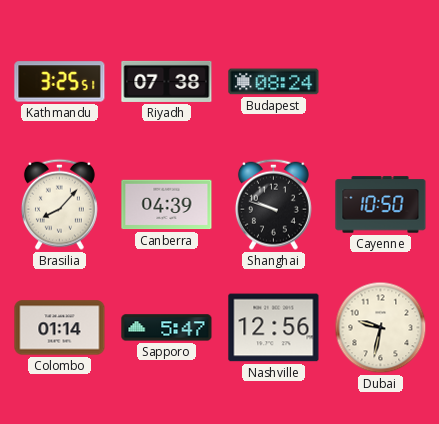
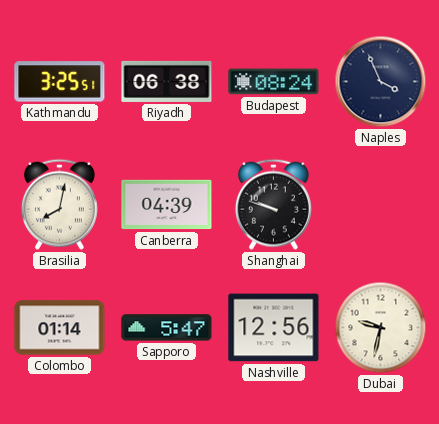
Riyadh: 07:38 -> 06:38 (167, 81)
Naples: none -> 3:56 (381, 82)
Brasilia: 8:07 -> 8:02 (59, 204)
Cayenne: 10:50 -> none (381, 205)
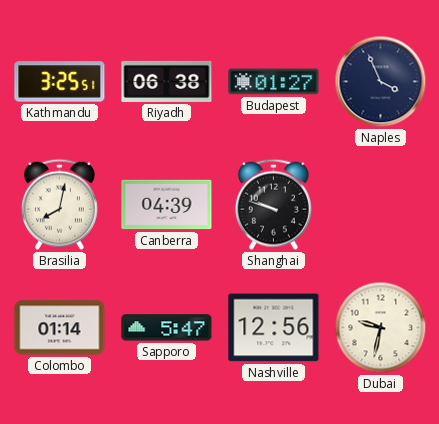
Budapest: 08:24 -> 01:27 (274, 82)
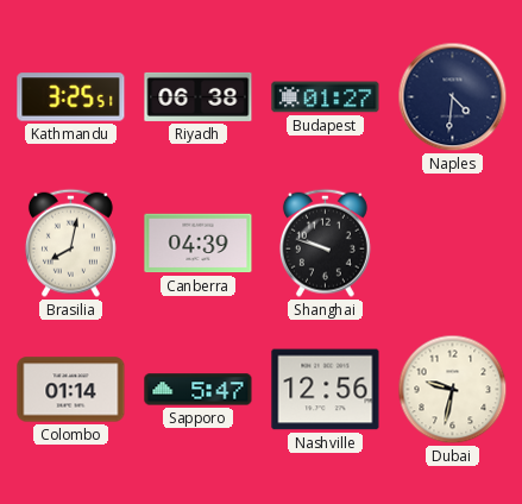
Naples: 3:56 -> 4:31 (453, 97)
